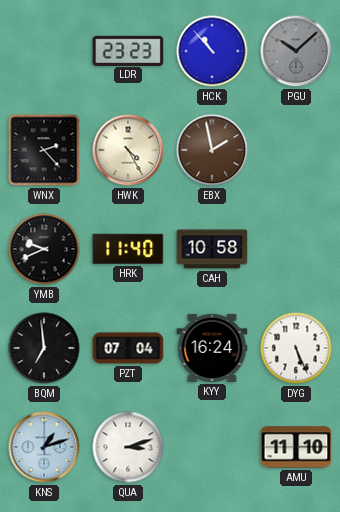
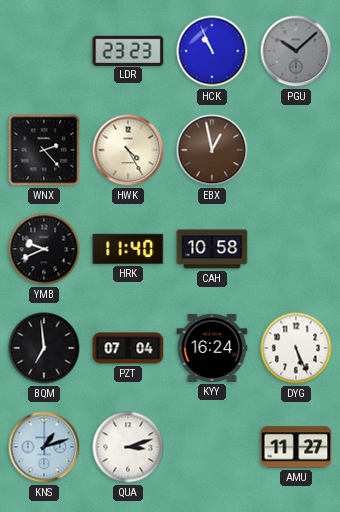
HCK: 10:53 -> 10:56 (212, 51)
EBX: 1:58 -> 12:58 (212, 150)
AMU: 11:10 -> 11:27 (296, 447)
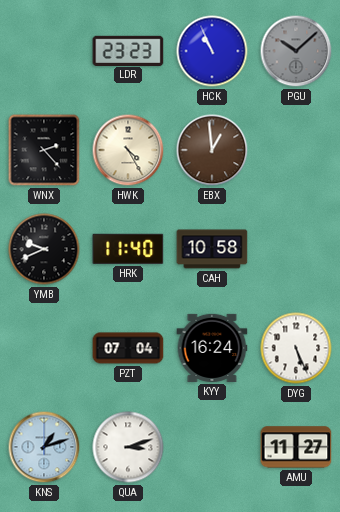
EBX: 12:58 -> 12:59 (212, 150)
BQM: 6:59 -> none (44, 348)
